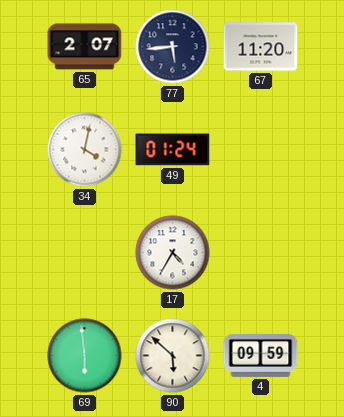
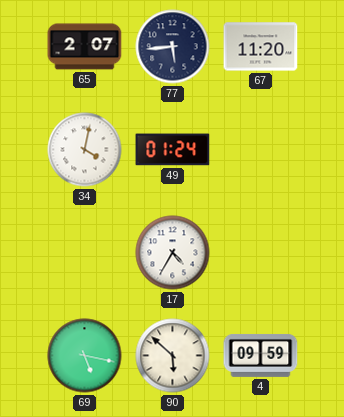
69: 5:59 -> 5:17 (85, 356)
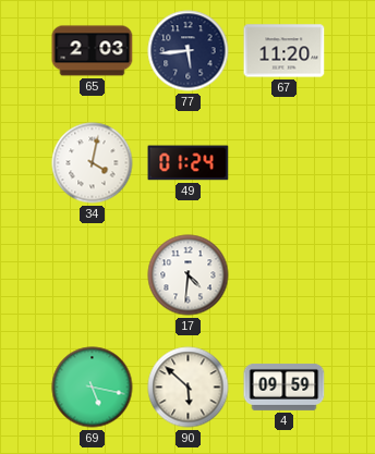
65: 2:07 -> 2:03 (93, 51)
17: 4:35 -> 4:31 (189, 275)
